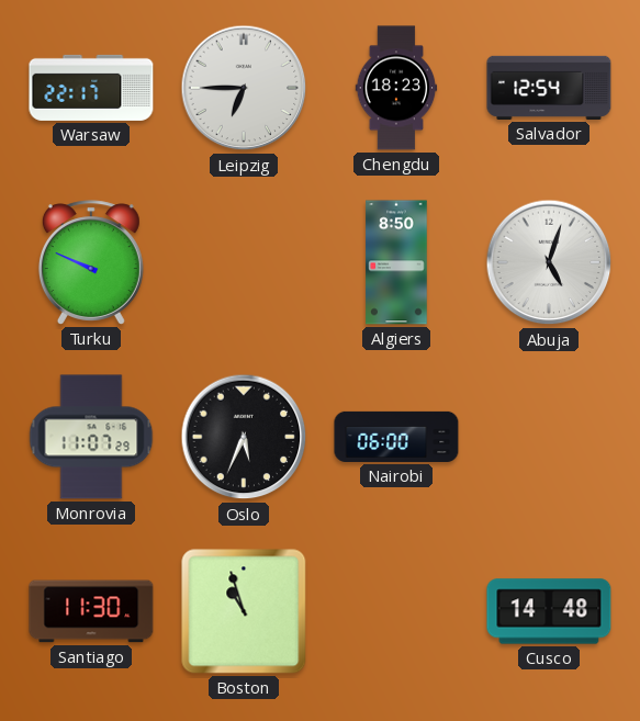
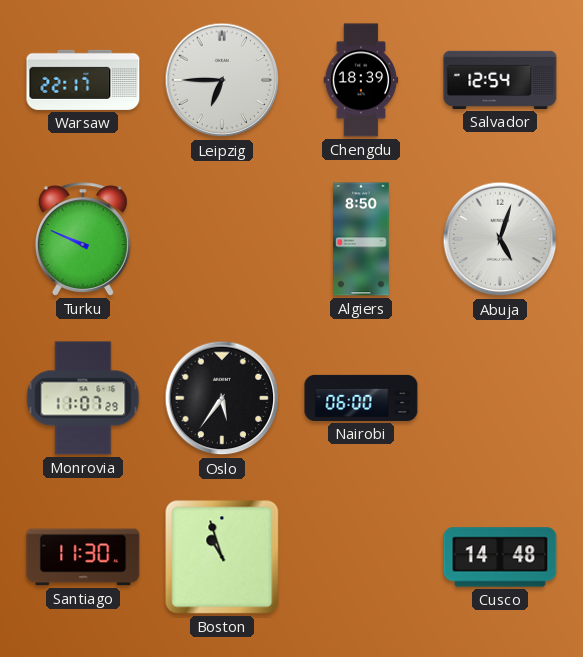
Chengdu: 18:23 -> 18:39 (361, 80)
Oslo: 5:34 -> 5:36 (222, 398)
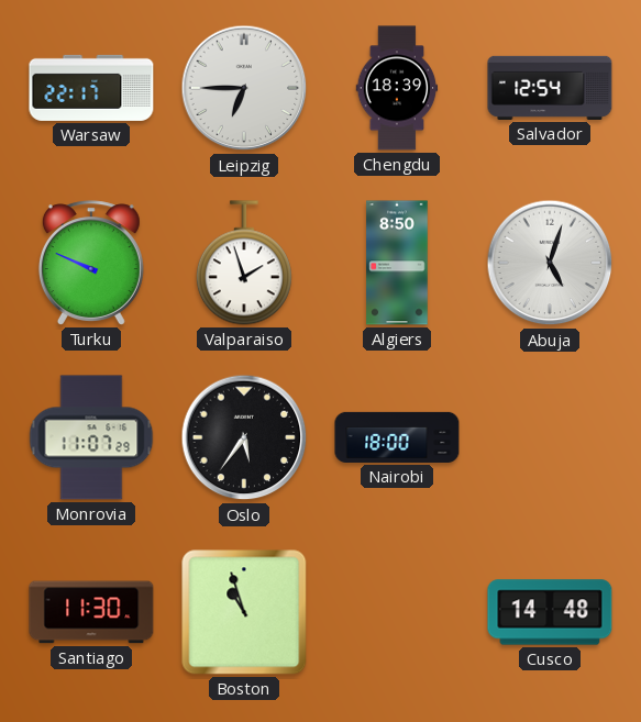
Valparaiso: none -> 1:57 (244, 263)
Nairobi: 06:00 -> 18:00 (397, 437)
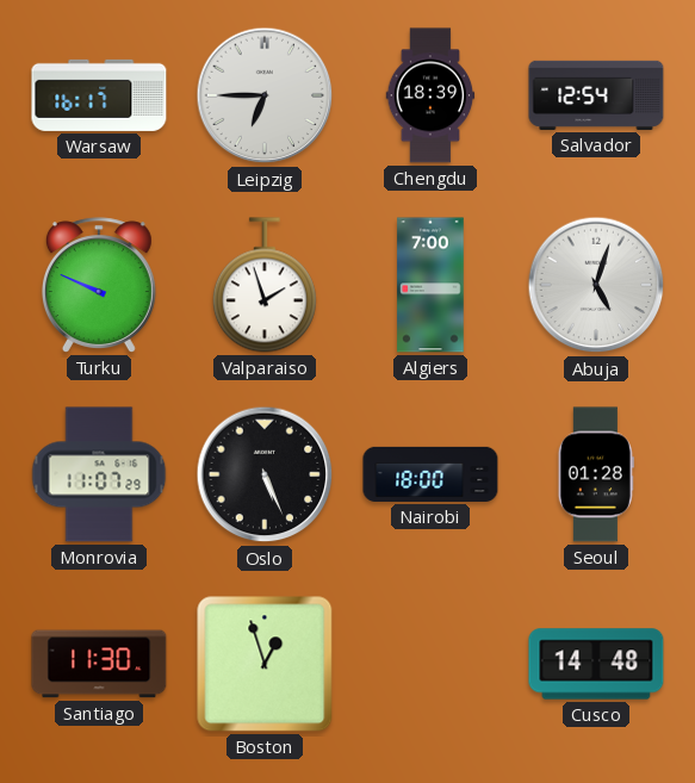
Warsaw: 22:17 -> 16:17 (99, 95)
Algiers: 8:50 -> 7:00 (430, 285)
Oslo: 5:36 -> 5:26 (265, 474)
Seoul: none -> 01:28 (596, 474)
Boston: 10:57 -> 12:57 (265, 664)
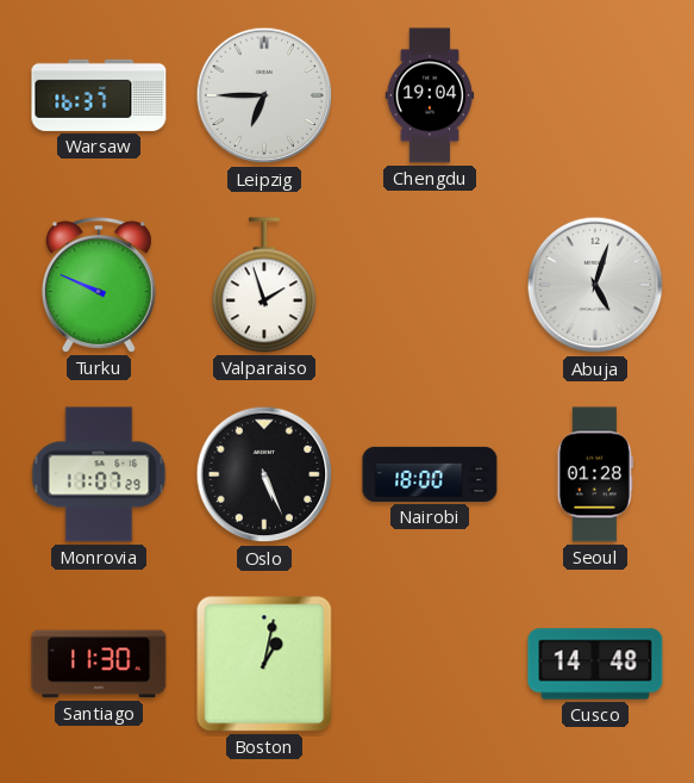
Warsaw: 16:17 -> 16:37 (99, 95)
Chengdu: 18:39 -> 19:04 (430, 95)
Salvador: 12:54 -> none (596, 95)
Algiers: 7:00 -> none (430, 285)
Boston: 12:57 -> 1:02 (264, 664)
